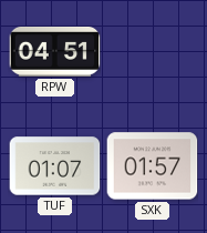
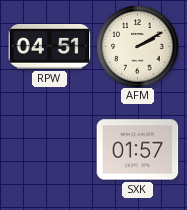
AFM: none -> 2:10 (137, 46)
TUF: 01:07 -> none (54, 166)
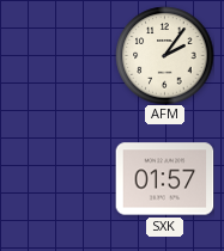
RPW: 04:51 -> none (49, 46)
AFM: 2:10 -> 2:06 (164, 55)
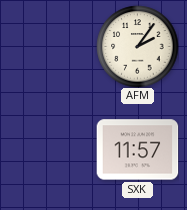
SXK: 01:57 -> 11:57 (137, 150)
